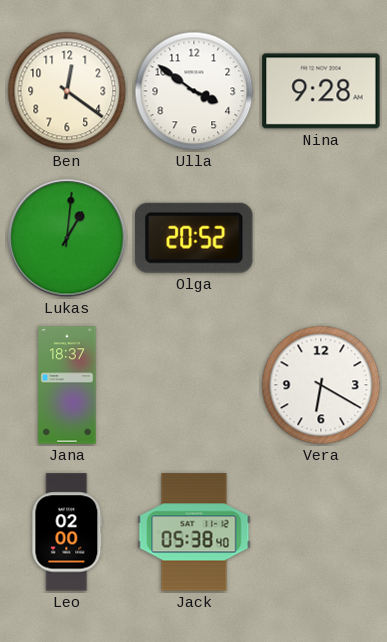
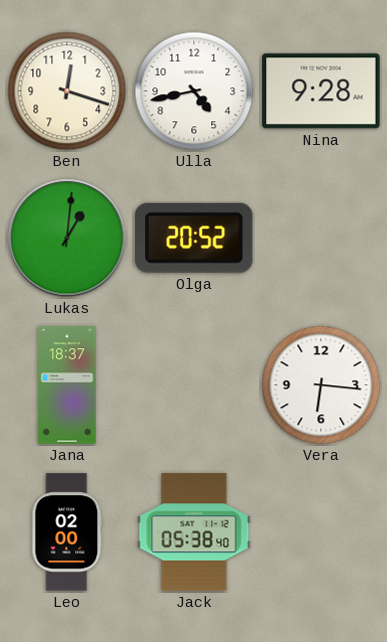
Ben: 12:21 -> 12:18 (67, 91)
Ulla: 3:51 -> 4:43 (194, 91)
Vera: 6:20 -> 6:16 (321, 385)
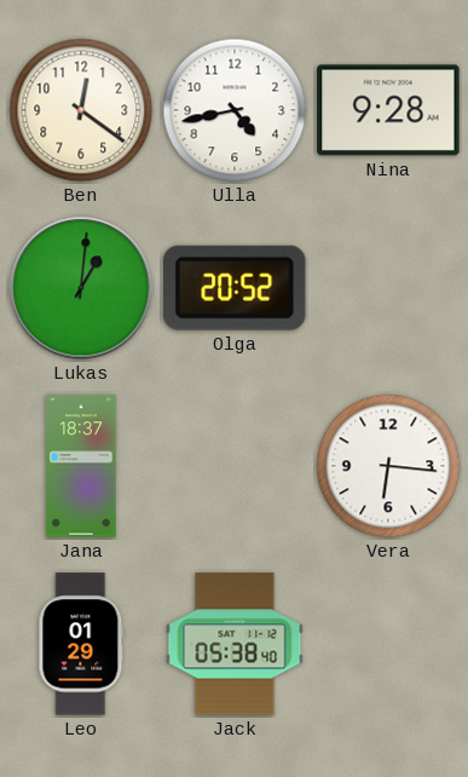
Ben: 12:18 -> 12:21 (81, 110)
Leo: 02:00 -> 01:29 (81, 644)
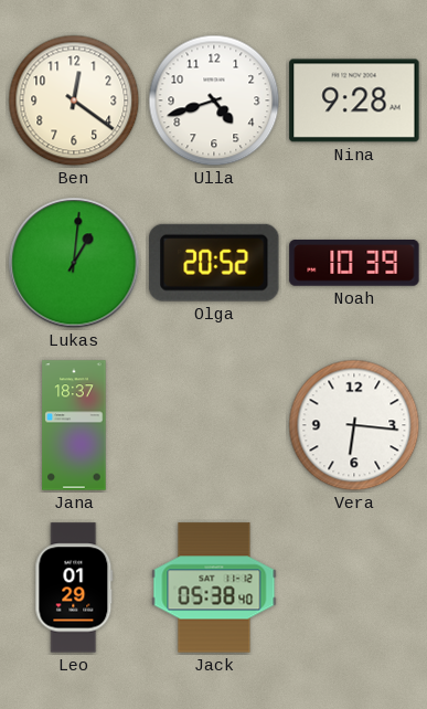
Ulla: 4:43 -> 4:42 (214, 100)
Noah: none -> 10:39 (354, 263)
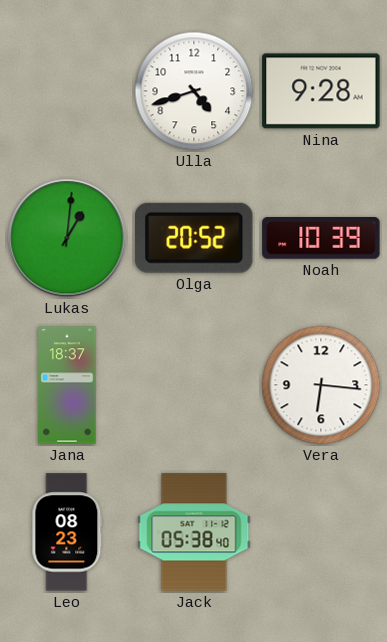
Ben: 12:21 -> none (74, 100)
Leo: 01:29 -> 08:23 (67, 532)
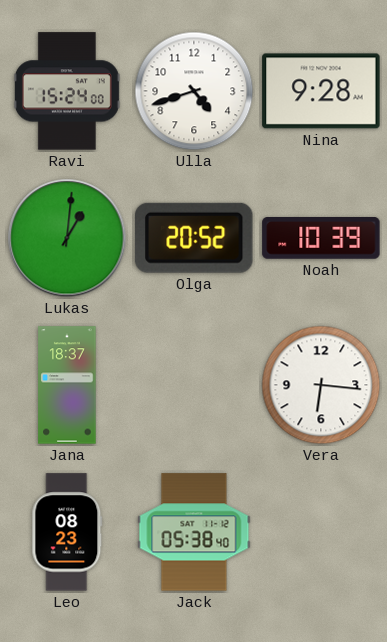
Ravi: none -> 15:24 (67, 91)
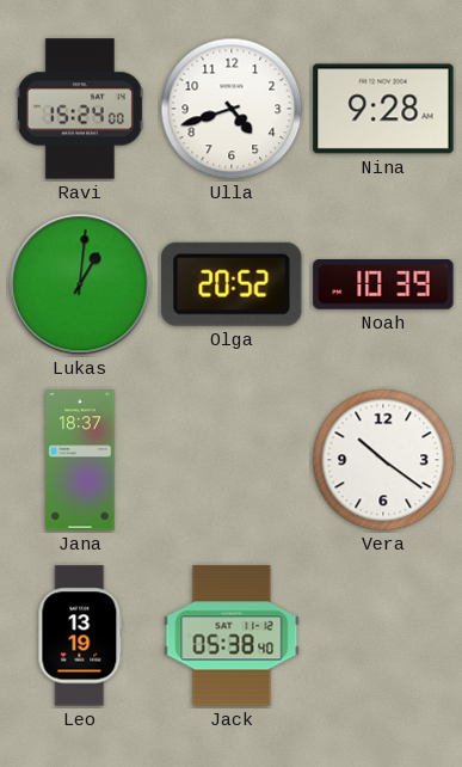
Vera: 6:16 -> 10:21 (383, 460)
Leo: 08:23 -> 13:19 (80, 636)
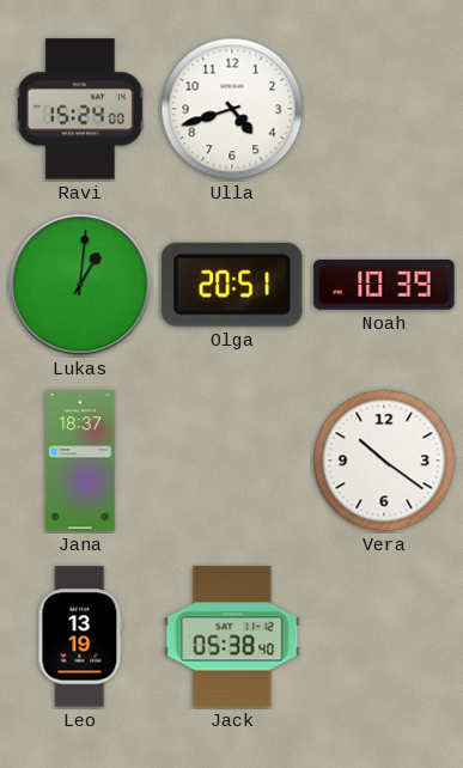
Nina: 9:28 -> none (383, 109)
Olga: 20:52 -> 20:51 (232, 285)
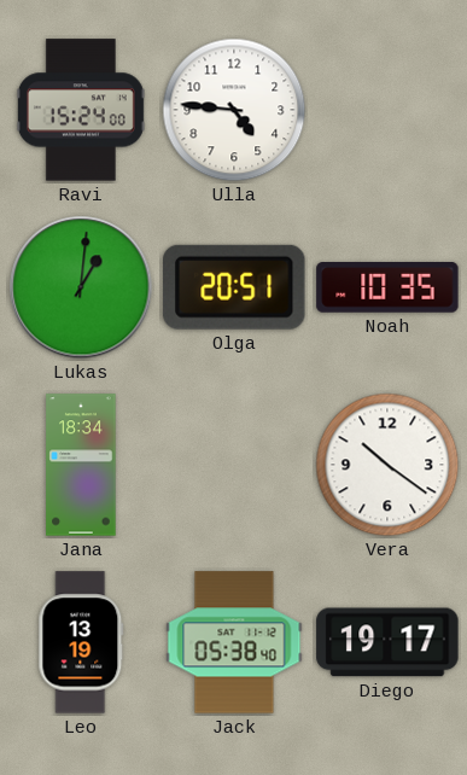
Ulla: 4:42 -> 4:46 (234, 110)
Noah: 10:39 -> 10:35 (387, 287)
Jana: 18:37 -> 18:34 (81, 465)
Diego: none -> 19:17 (387, 642)
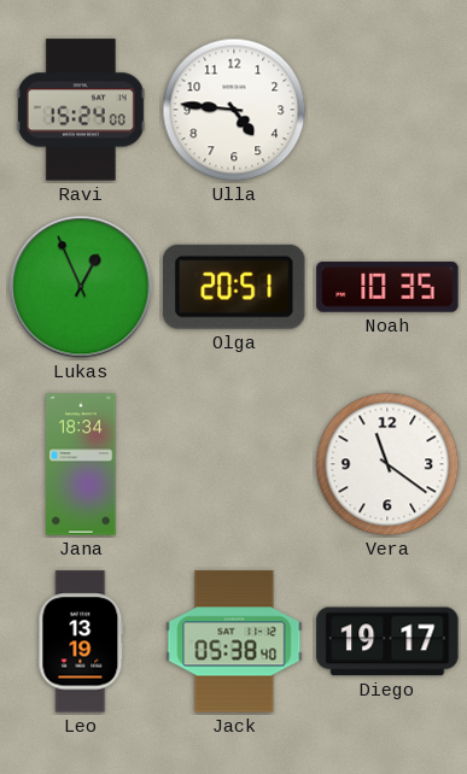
Lukas: 1:01 -> 12:56 (81, 287)
Vera: 10:21 -> 11:21 (387, 464)
